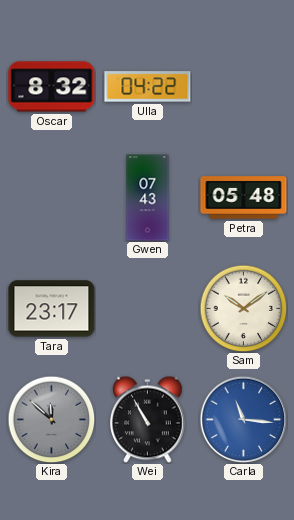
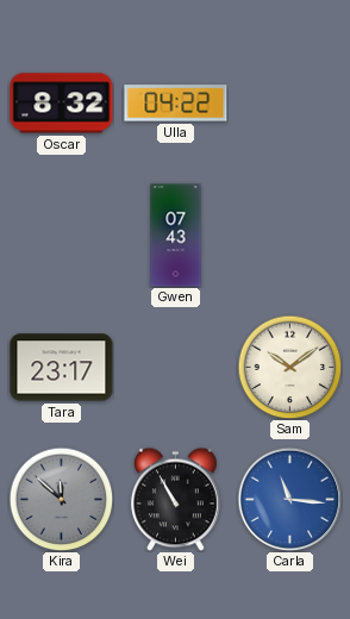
Petra: 05:48 -> none (244, 198)
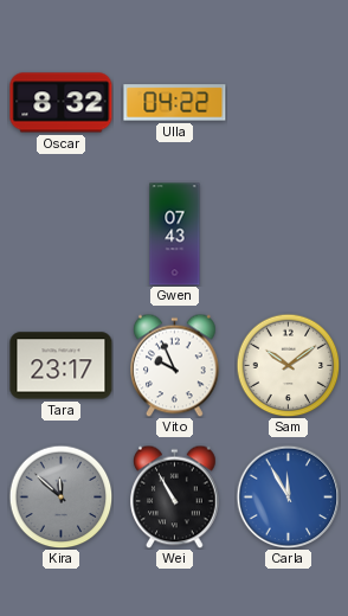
Vito: none -> 9:56 (175, 365)
Carla: 11:16 -> 11:55 (288, 496)
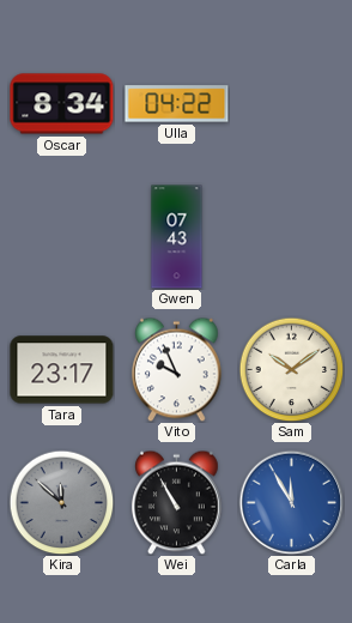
Oscar: 8:32 -> 8:34 (62, 104)
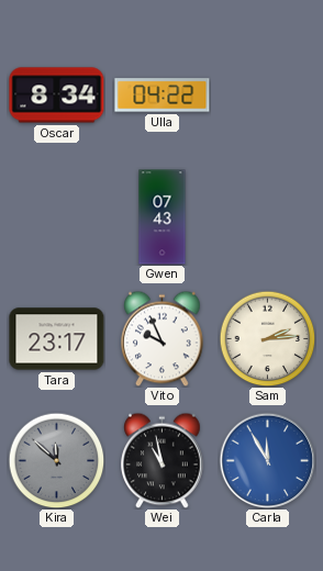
Sam: 10:09 -> 2:14 (267, 338)
Wei: 10:55 -> 10:58 (163, 460)
